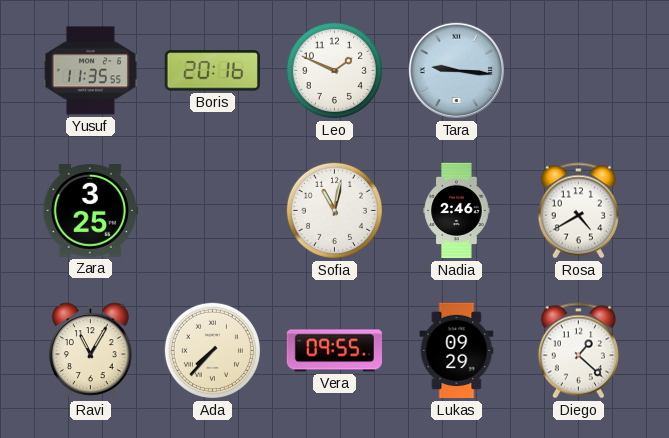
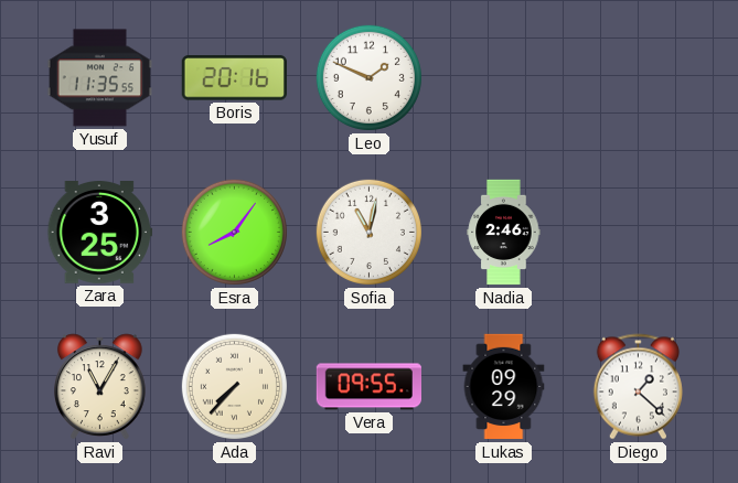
Tara: 9:16 -> none (457, 71)
Esra: none -> 8:06 (234, 232)
Rosa: 4:40 -> none (578, 211)
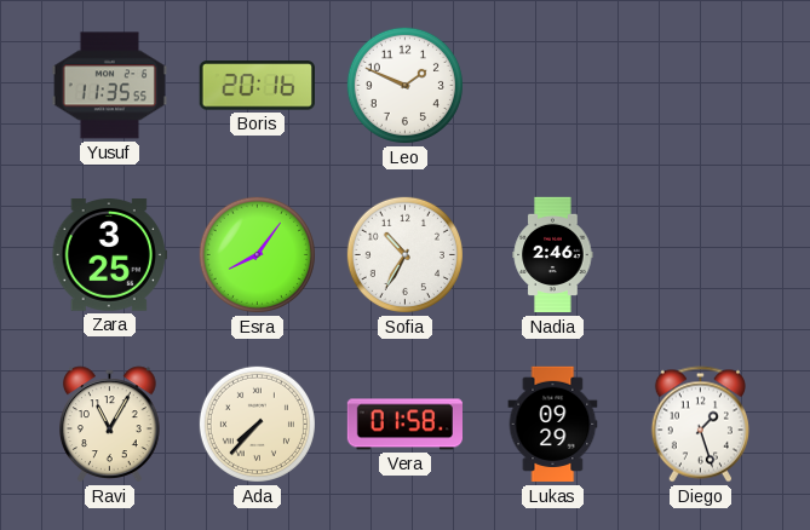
Sofia: 11:02 -> 10:35 (404, 254)
Vera: 09:55 -> 01:58 (404, 425)
Diego: 1:22 -> 1:27 (700, 425)
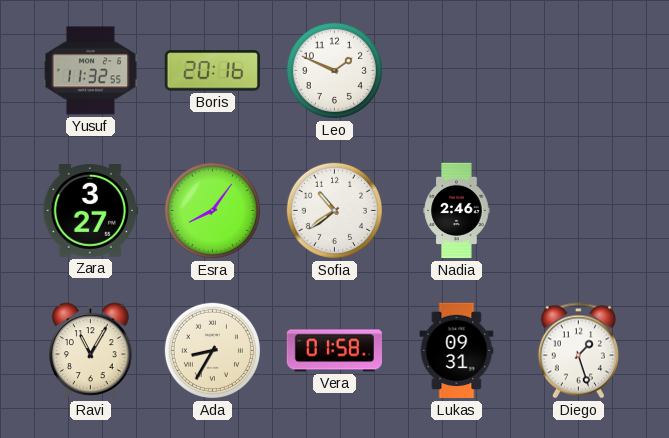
Yusuf: 11:35 -> 11:32 (90, 71)
Zara: 3:25 -> 3:27 (90, 211)
Sofia: 10:35 -> 10:39 (334, 210)
Ada: 7:37 -> 8:35 (212, 350)
Lukas: 09:29 -> 09:31 (457, 351)
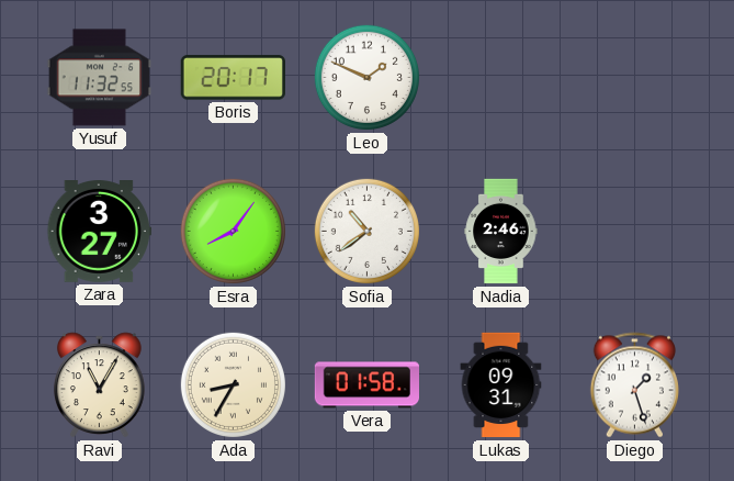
Boris: 20:16 -> 20:17 (233, 78)
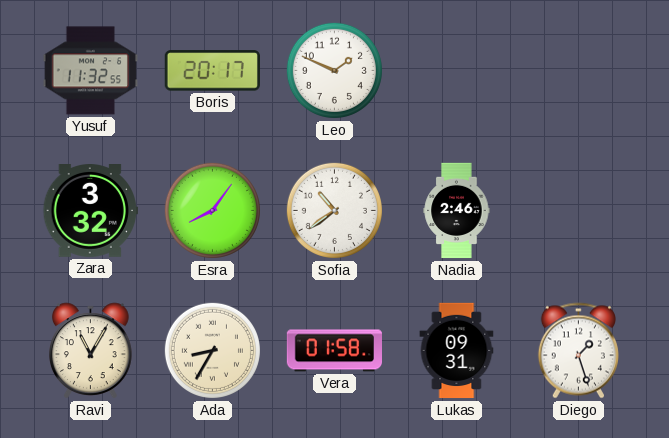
Zara: 3:27 -> 3:32 (90, 211)
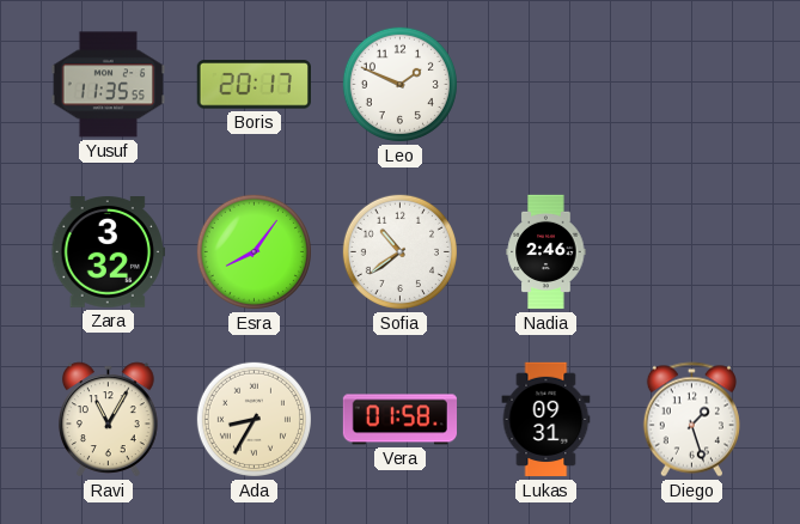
Yusuf: 11:32 -> 11:35 (108, 85)
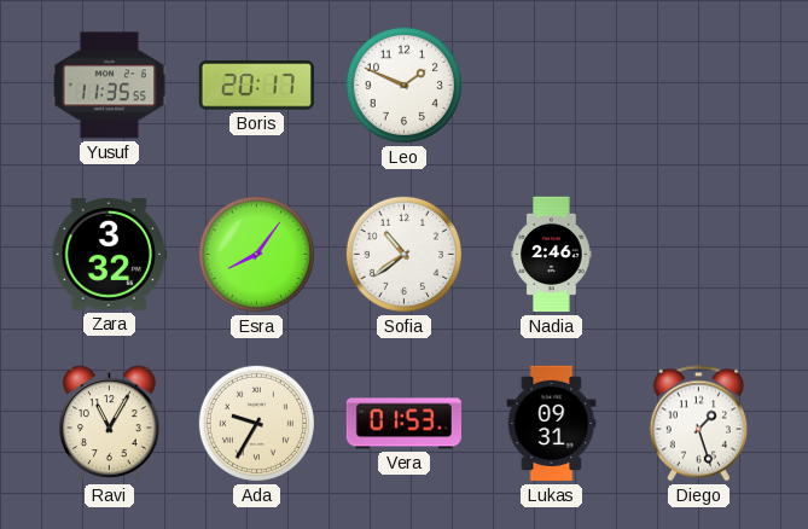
Ada: 8:35 -> 9:35 (256, 423)
Vera: 01:58 -> 01:53 (403, 424)
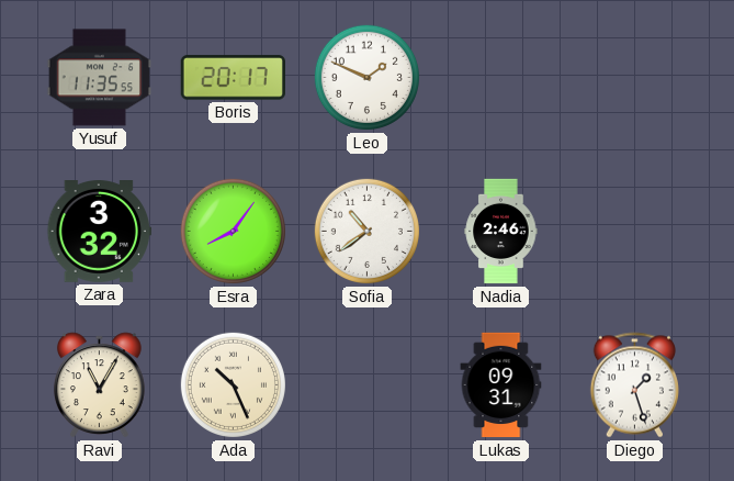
Ada: 9:35 -> 10:26 (233, 384)
Vera: 01:53 -> none (403, 424)
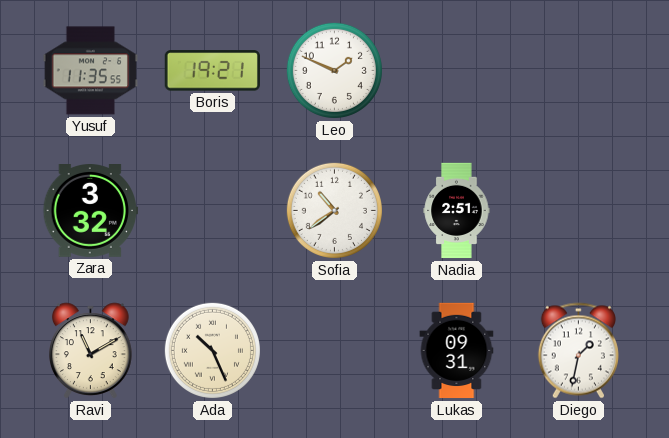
Boris: 20:17 -> 19:21 (212, 71)
Esra: 8:06 -> none (233, 231)
Nadia: 2:46 -> 2:51 (457, 211)
Ravi: 11:05 -> 11:10 (91, 351)
Diego: 1:27 -> 1:32 (578, 351)
